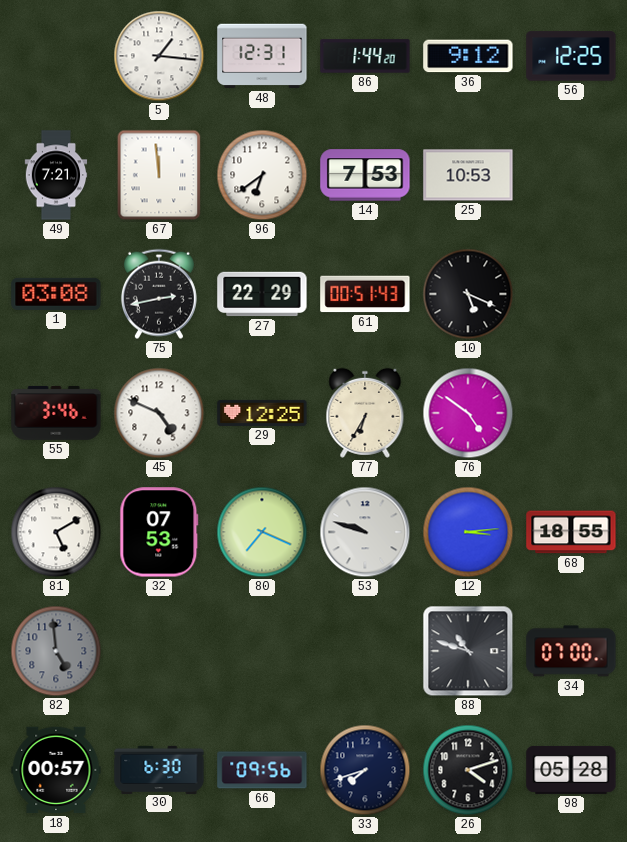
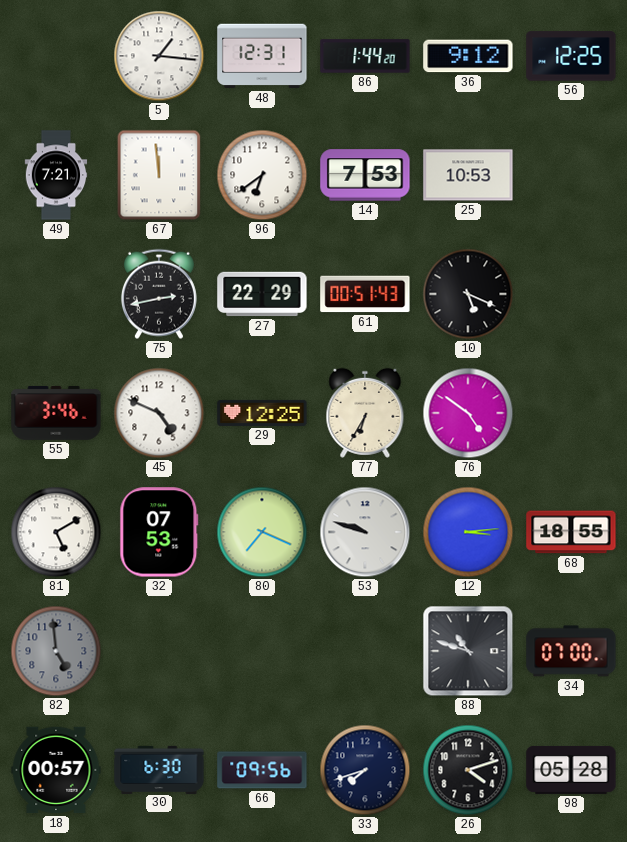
1: 03:08 -> none (56, 294)
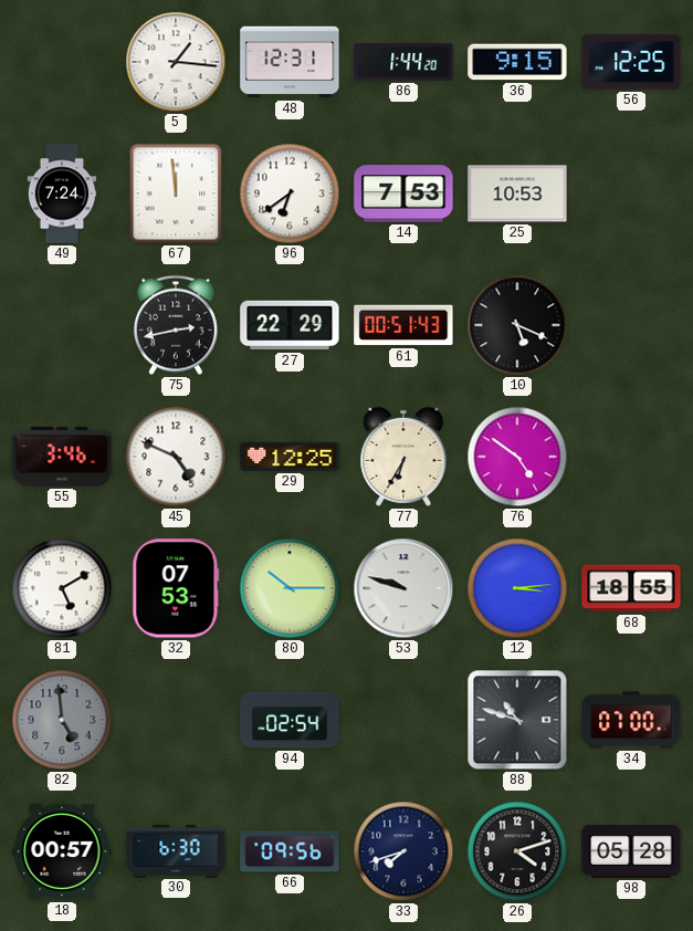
36: 9:12 -> 9:15 (517, 62)
49: 7:21 -> 7:24 (62, 193)
80: 7:19 -> 10:15 (290, 588)
94: none -> 02:54 (290, 720)
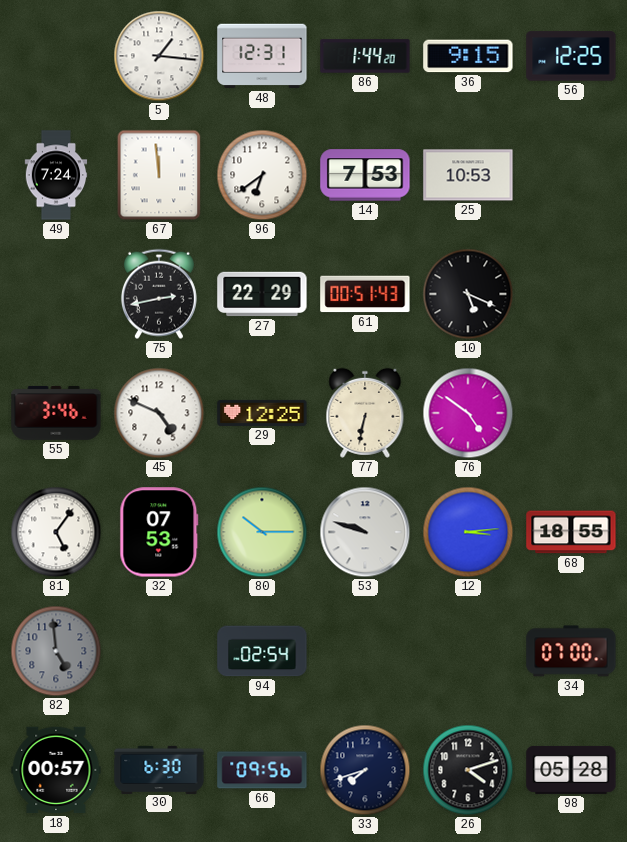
77: 6:35 -> 6:32 (365, 413)
81: 5:10 -> 5:06 (56, 532)
88: 10:48 -> none (517, 720)
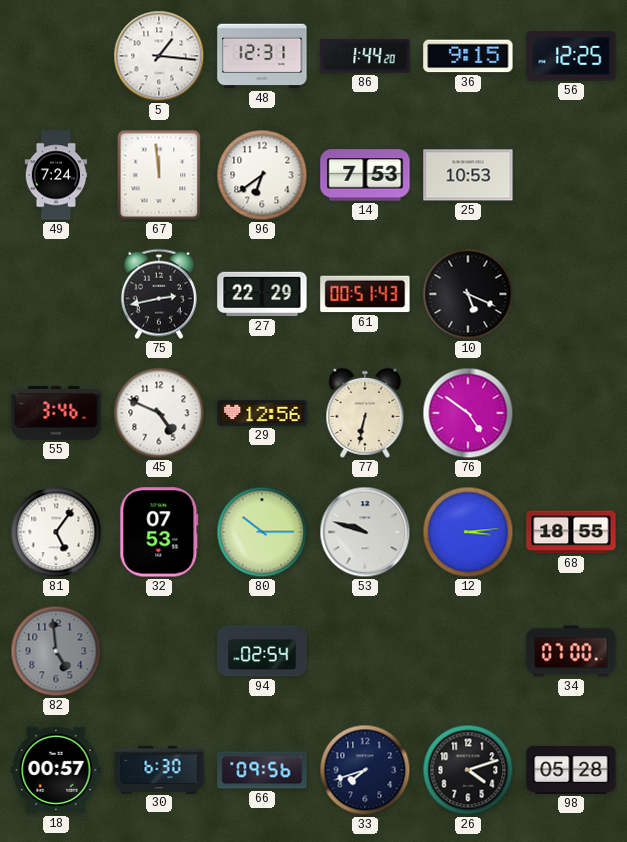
29: 12:25 -> 12:56 (262, 413)
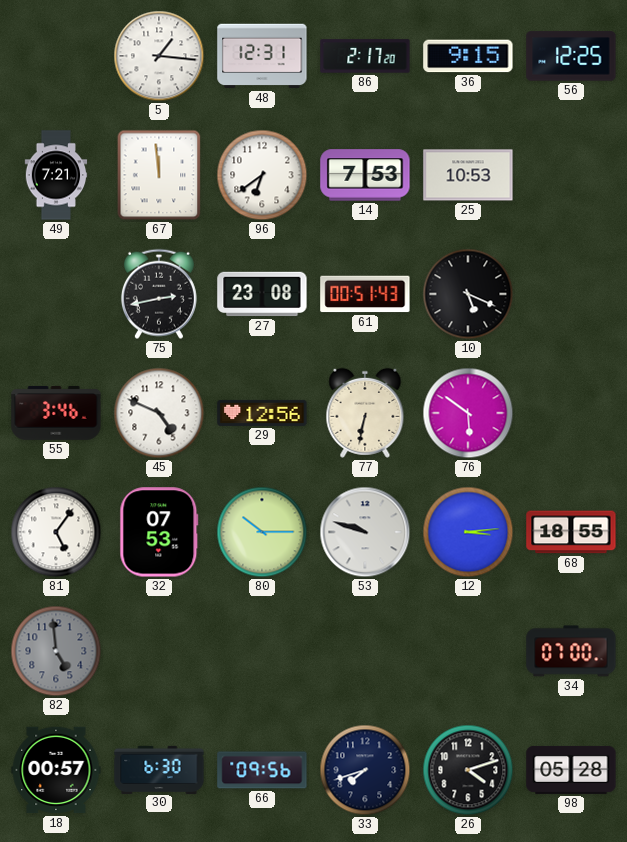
86: 1:44 -> 2:17 (365, 56)
49: 7:24 -> 7:21 (56, 175)
27: 22:29 -> 23:08 (262, 294)
76: 4:51 -> 5:51 (468, 413)
94: 02:54 -> none (262, 651)
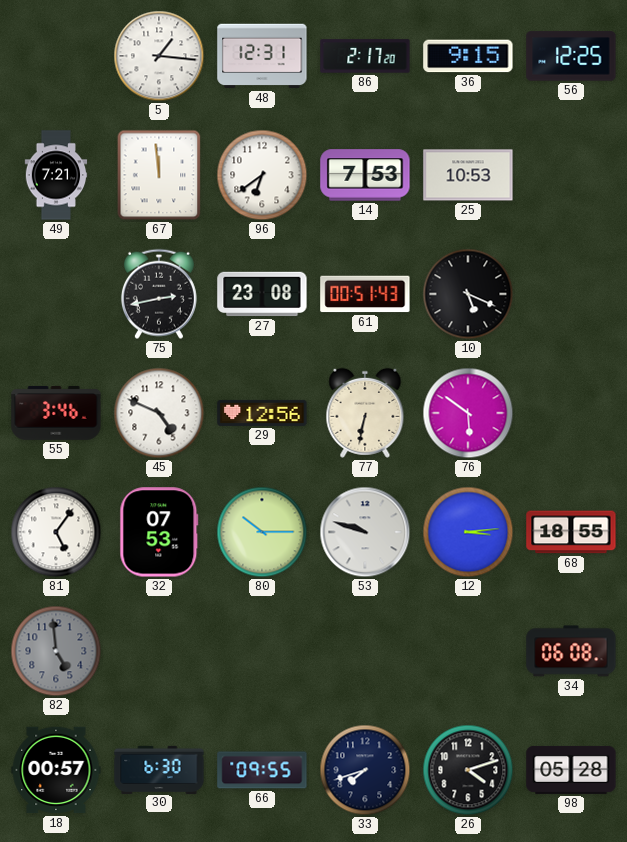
34: 07:00 -> 06:08 (571, 651)
66: 09:56 -> 09:55 (262, 770)
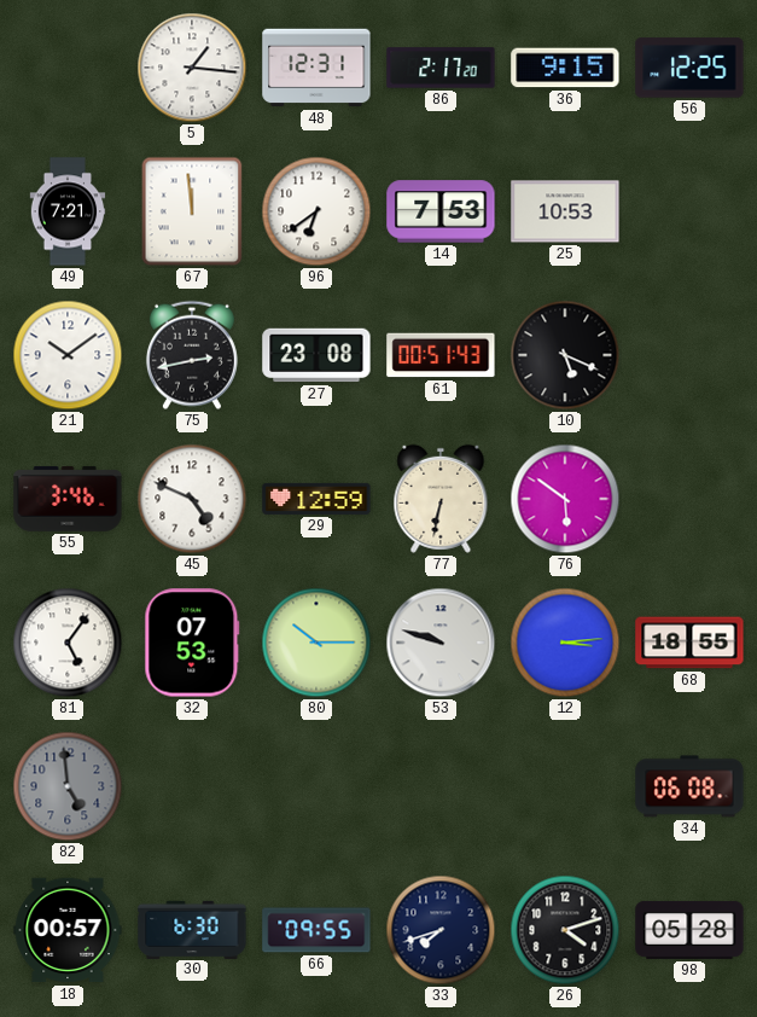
21: none -> 10:09 (68, 355)
29: 12:56 -> 12:59 (316, 499)
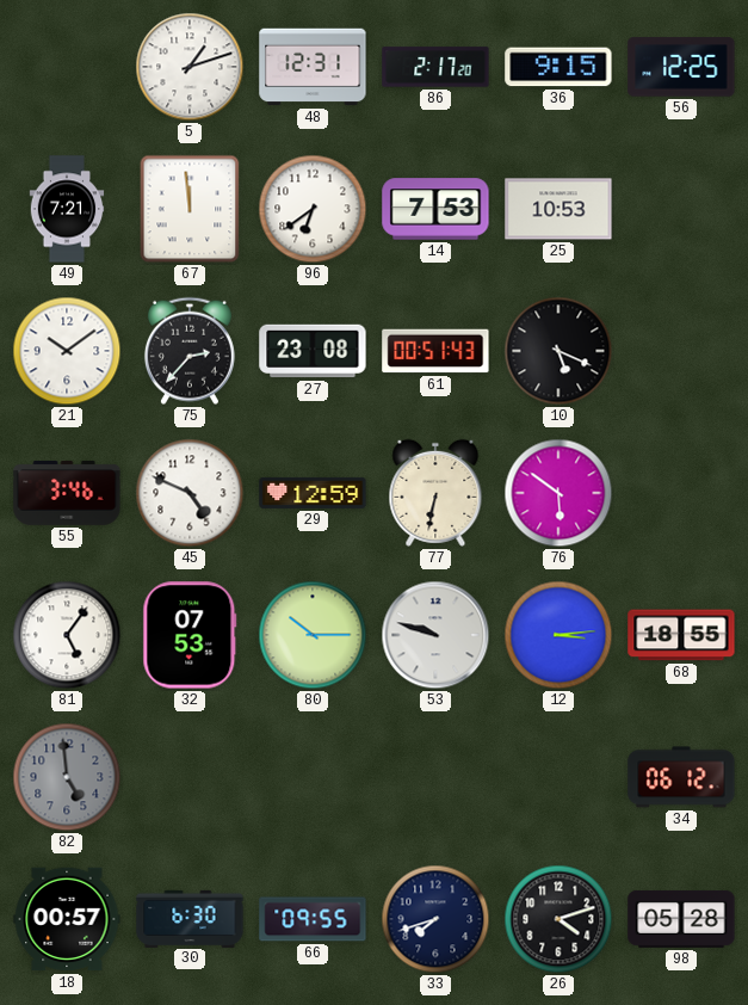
5: 1:16 -> 1:12 (190, 67)
75: 2:43 -> 2:37 (190, 351)
34: 06:08 -> 06:12 (681, 777)
